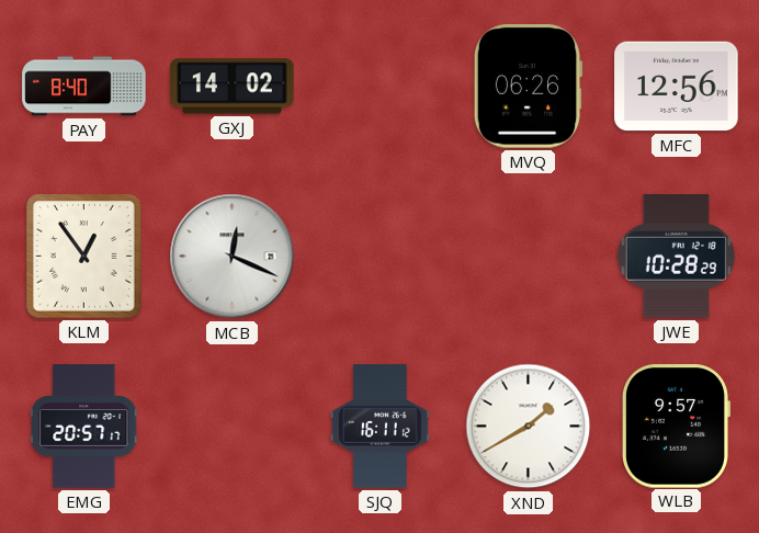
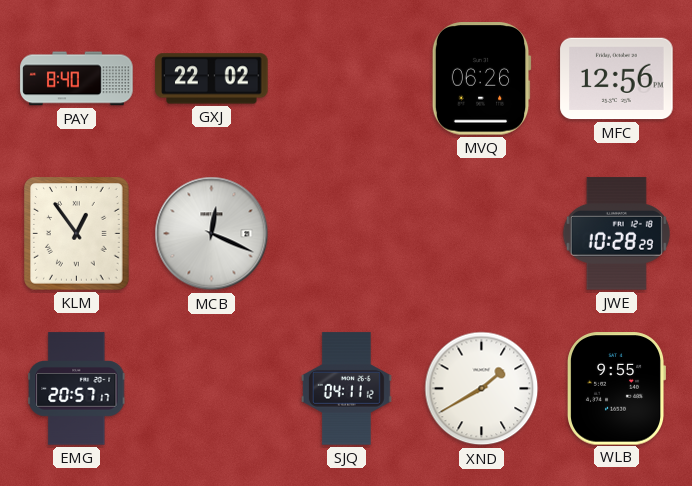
GXJ: 14:02 -> 22:02 (212, 79)
SJQ: 16:11 -> 04:11 (346, 389)
WLB: 9:57 -> 9:55 (616, 389)
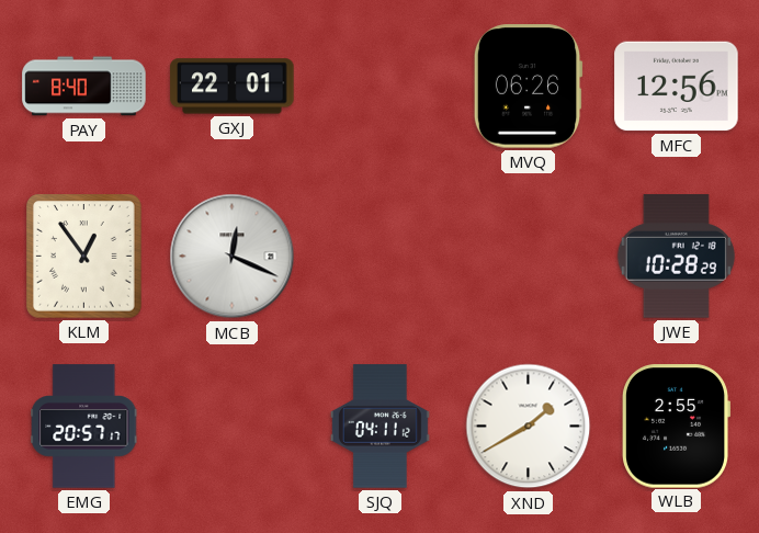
GXJ: 22:02 -> 22:01 (233, 87)
WLB: 9:55 -> 2:55 (676, 427)
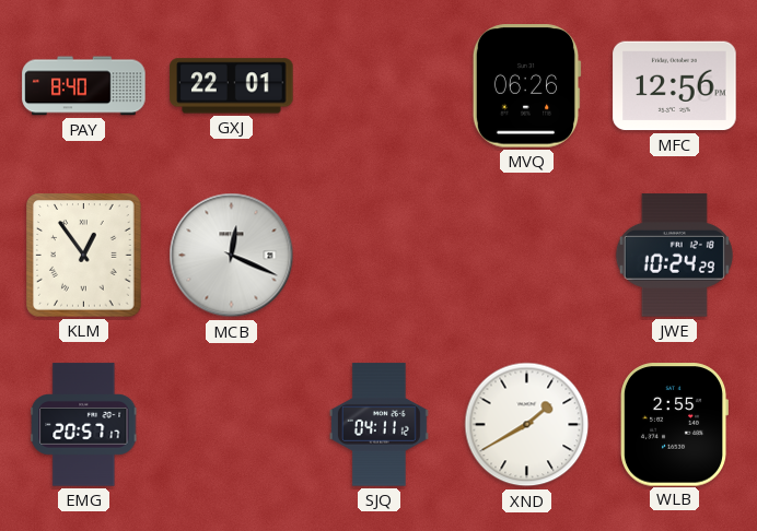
JWE: 10:28 -> 10:24 (674, 256)
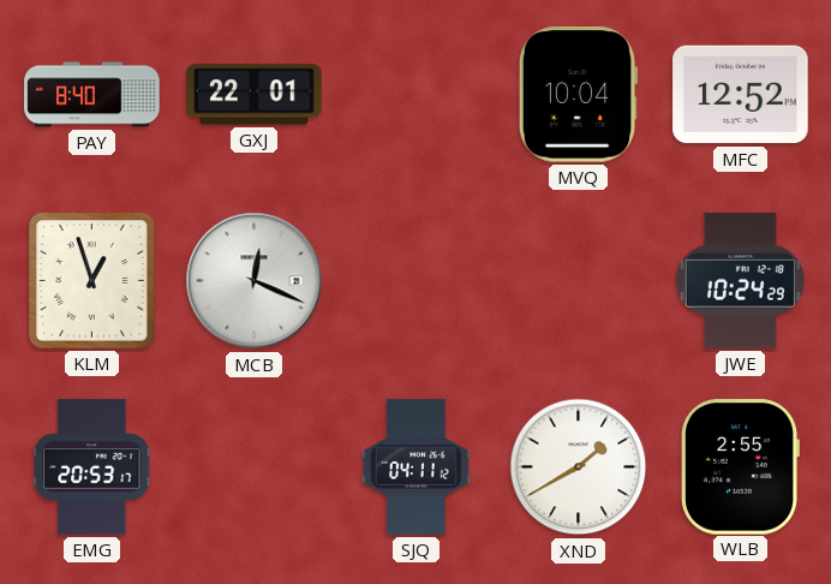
MVQ: 06:26 -> 10:04 (578, 95)
MFC: 12:56 -> 12:52 (741, 95)
KLM: 12:54 -> 12:57 (92, 281)
EMG: 20:57 -> 20:53 (92, 467)
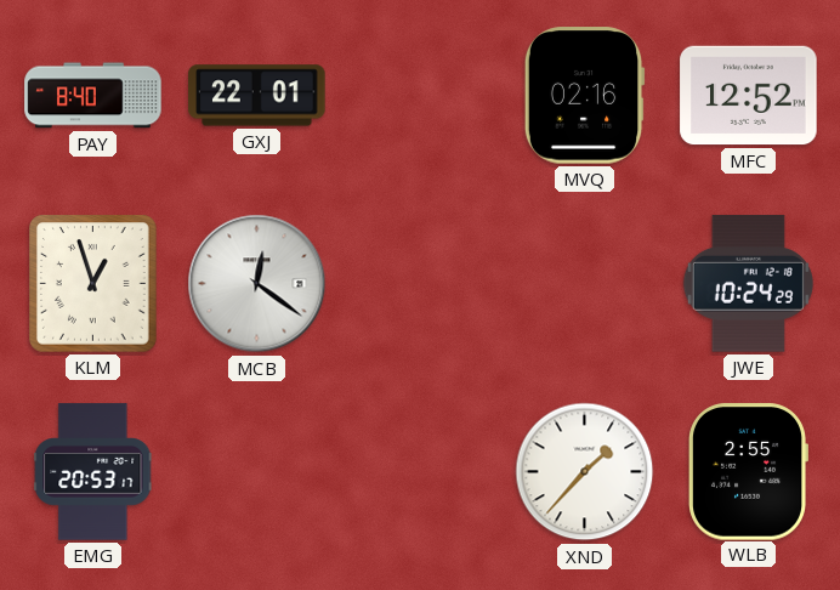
MVQ: 10:04 -> 02:16 (584, 96)
MCB: 12:19 -> 12:21 (257, 284)
SJQ: 04:11 -> none (416, 467)
XND: 1:40 -> 1:37 (585, 472)
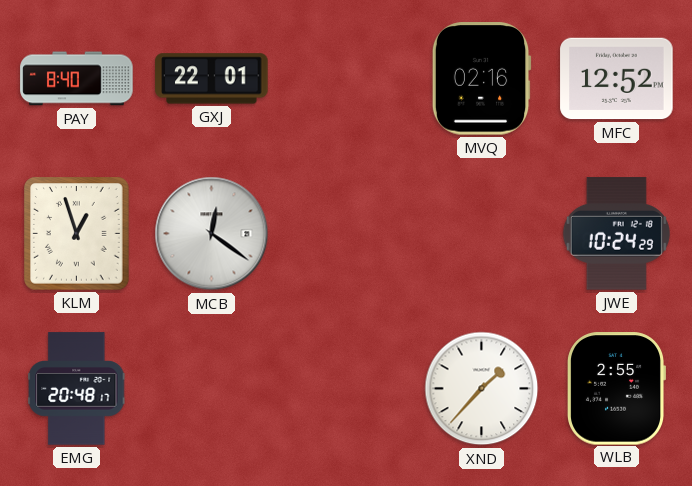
EMG: 20:53 -> 20:48 (77, 389)
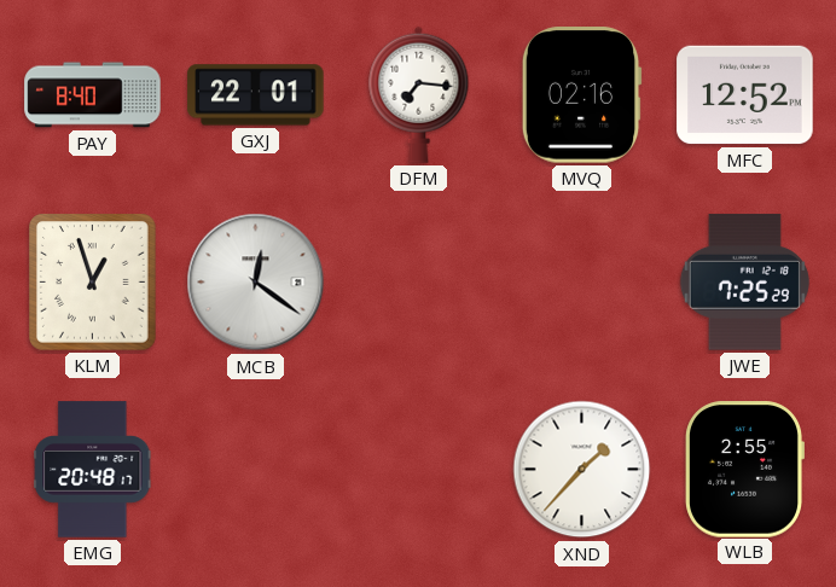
DFM: none -> 7:16 (419, 94)
JWE: 10:24 -> 7:25 (744, 283)
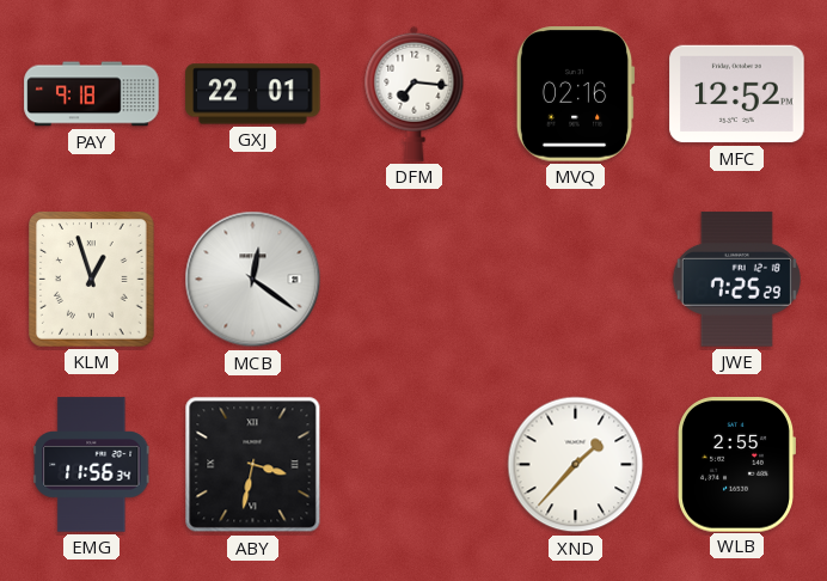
PAY: 8:40 -> 9:18 (92, 94)
EMG: 20:48 -> 11:56 (92, 465)
ABY: none -> 3:32 (253, 465)
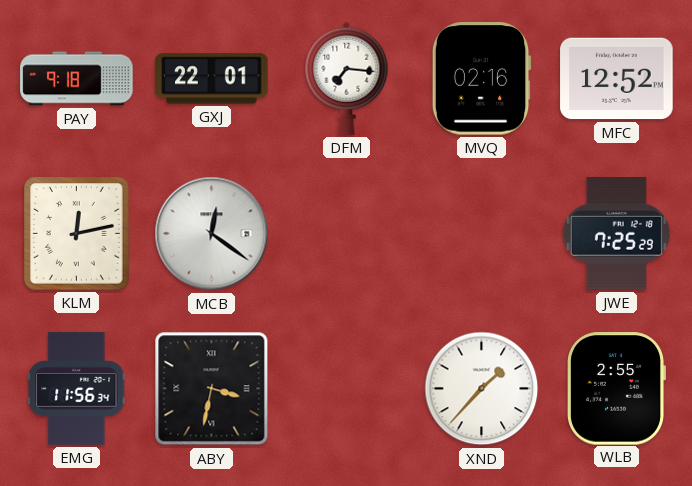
KLM: 12:57 -> 12:13 (77, 234)
